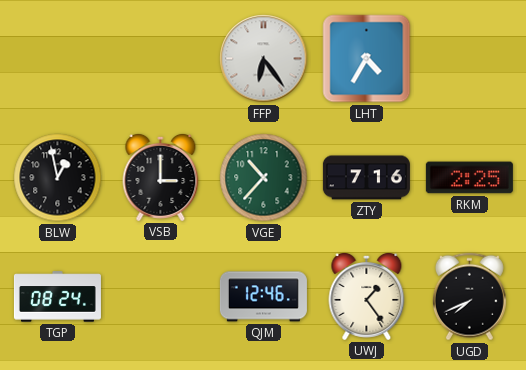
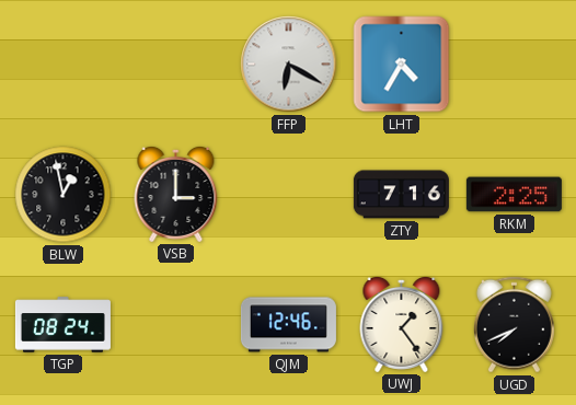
FFP: 6:24 -> 6:20 (289, 65)
VGE: 10:37 -> none (264, 178)
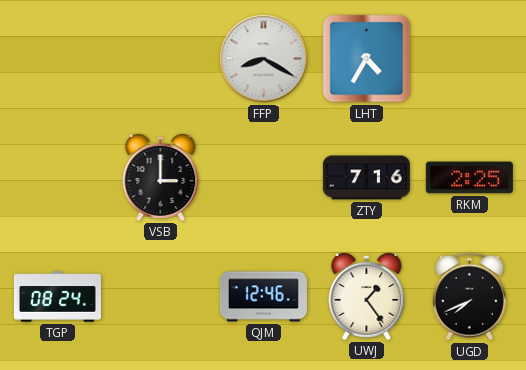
FFP: 6:20 -> 8:20 (264, 59)
BLW: 12:58 -> none (64, 195)
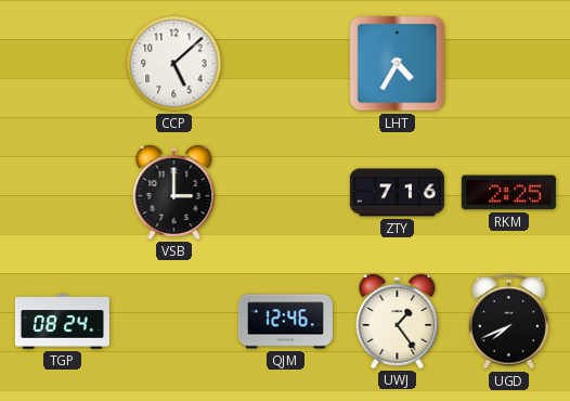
CCP: none -> 5:08 (174, 64)
FFP: 8:20 -> none (264, 59)
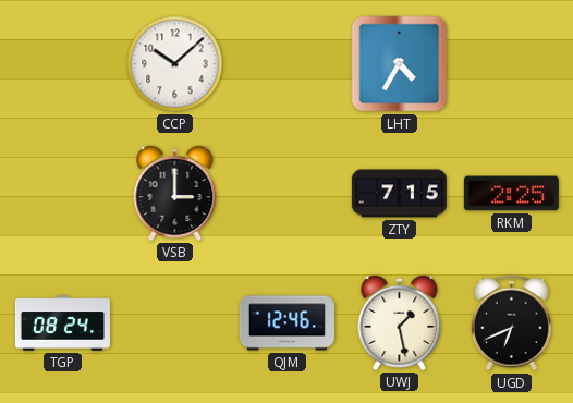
CCP: 5:08 -> 10:08 (175, 64)
ZTY: 7:16 -> 7:15 (399, 194)
UWJ: 1:24 -> 1:28 (400, 322)
UGD: 7:41 -> 6:41 (511, 323)
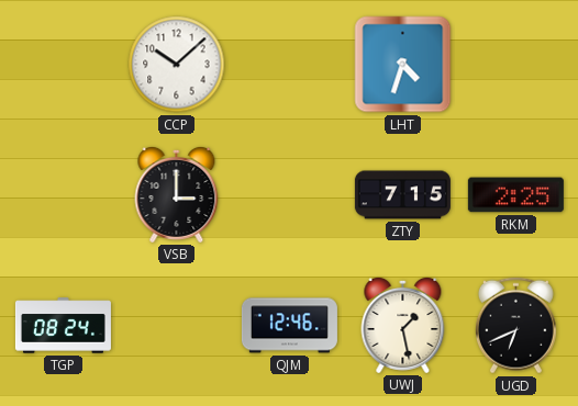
LHT: 4:35 -> 4:33 (403, 65)
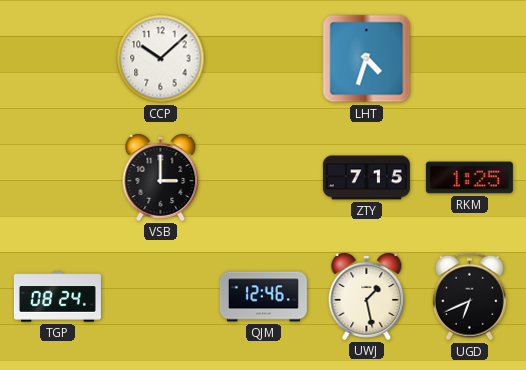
RKM: 2:25 -> 1:25 (469, 178)
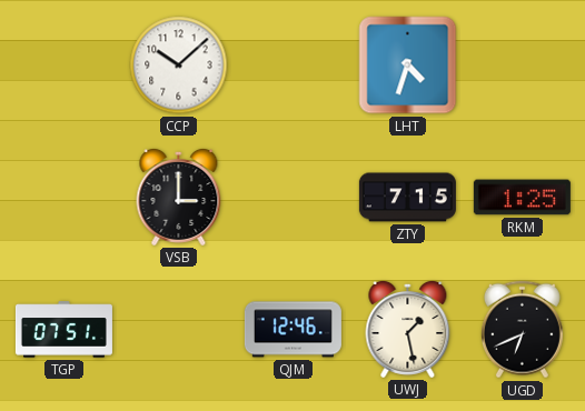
TGP: 08:24 -> 07:51 (63, 330)
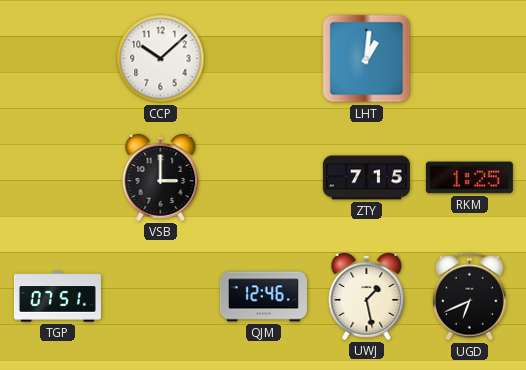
LHT: 4:33 -> 1:01 (367, 59)
